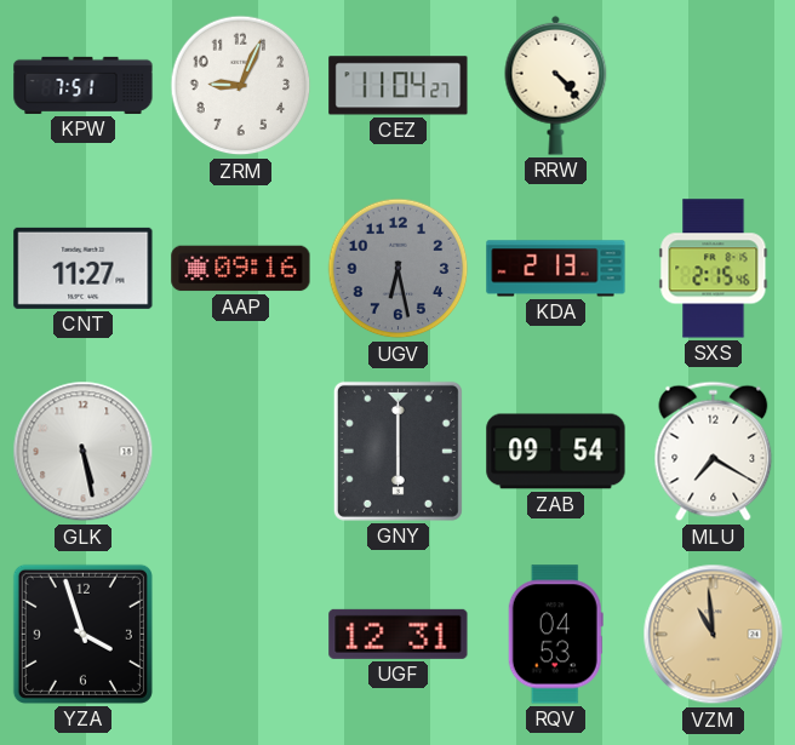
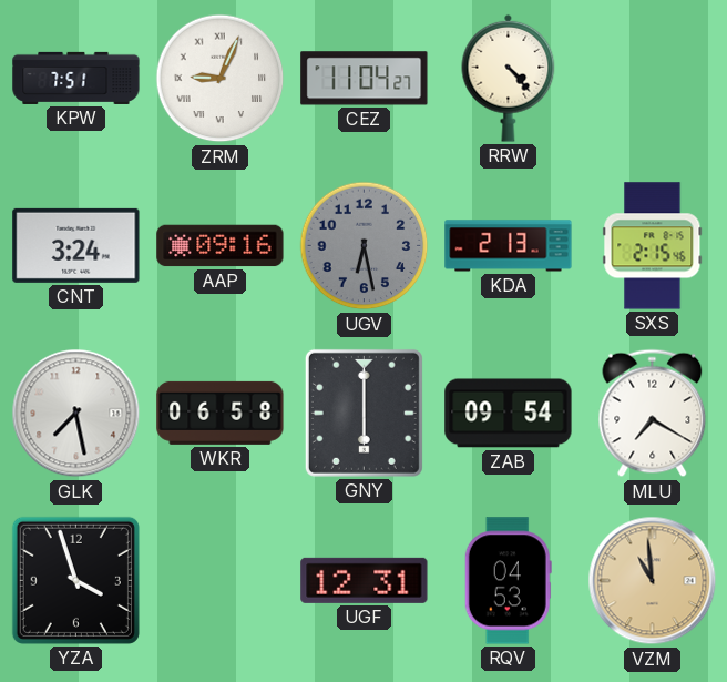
ZRM numerals: Arabic -> Roman (221, 79)
CNT: 11:27 -> 3:24 (76, 245)
GLK: 5:28 -> 7:28 (76, 414)
WKR: none -> 06:58 (221, 413)
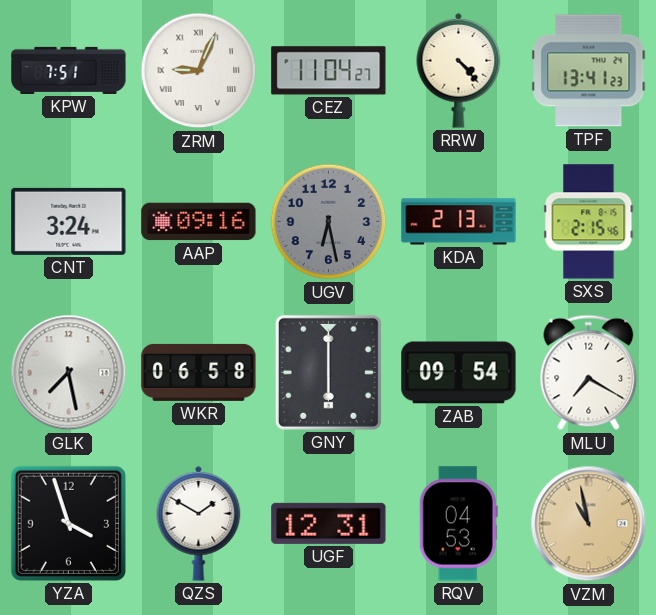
TPF: none -> 13:41 (589, 71)
QZS: none -> 1:50 (199, 523)
VZM: 10:59 -> 10:58 (589, 524)
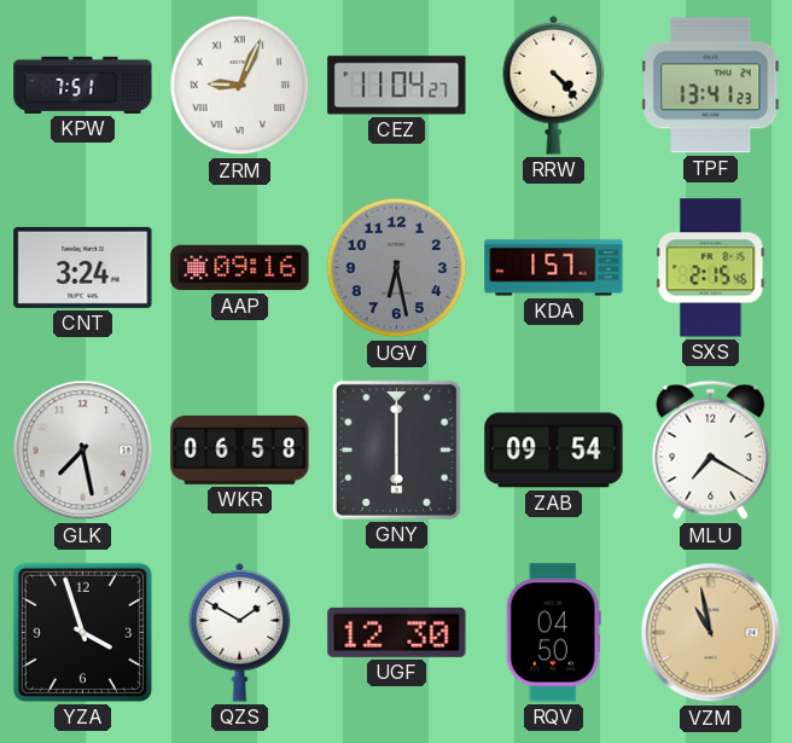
KDA: 2:13 -> 1:57 (554, 268)
UGF: 12:31 -> 12:30 (397, 632)
RQV: 04:53 -> 04:50 (553, 633)
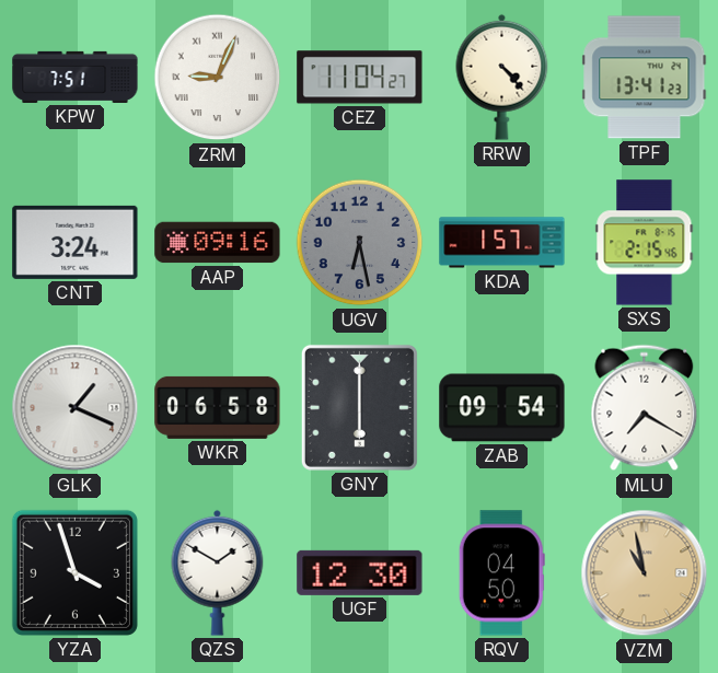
GLK: 7:28 -> 1:19 (76, 408)
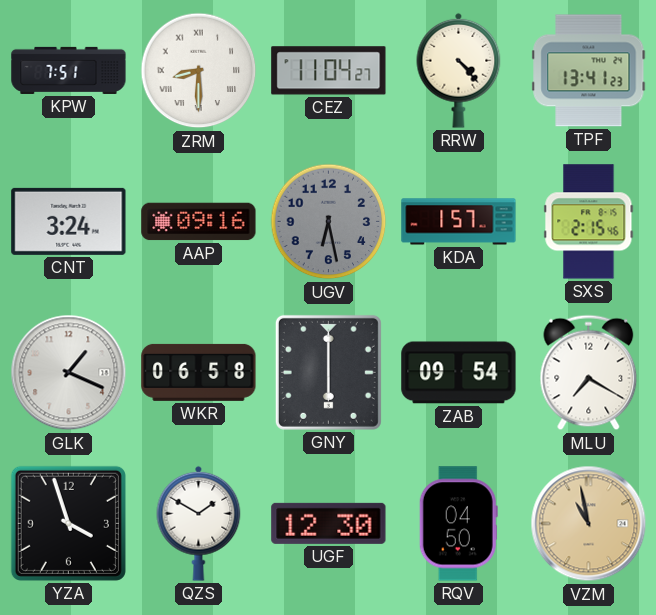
ZRM: 9:04 -> 8:30 (199, 71)
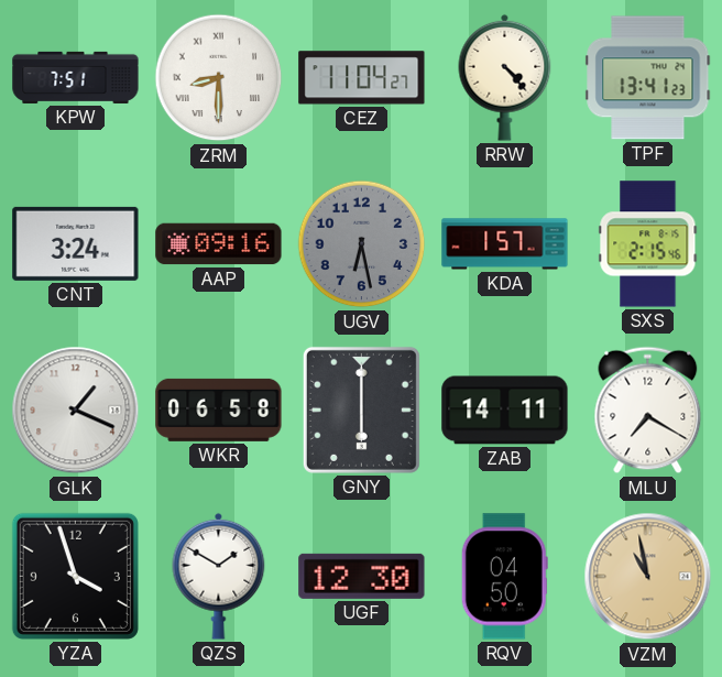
ZAB: 09:54 -> 14:11 (505, 411)
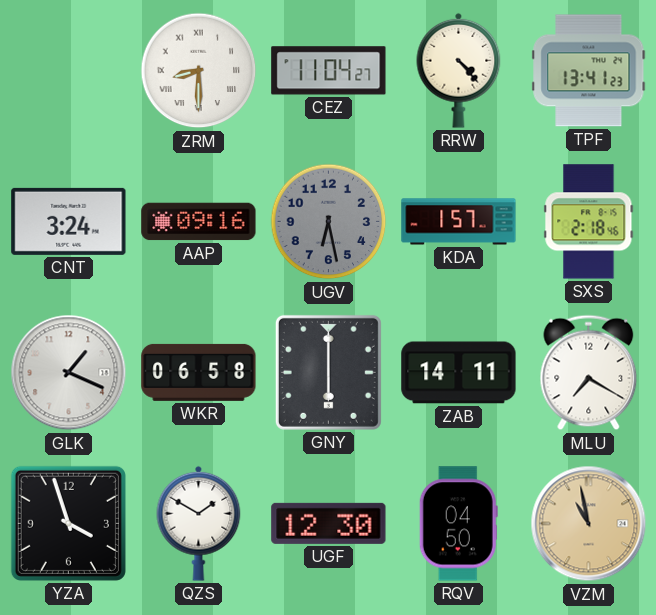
KPW: 7:51 -> none (76, 77)
SXS: 2:15 -> 2:18 (589, 222)
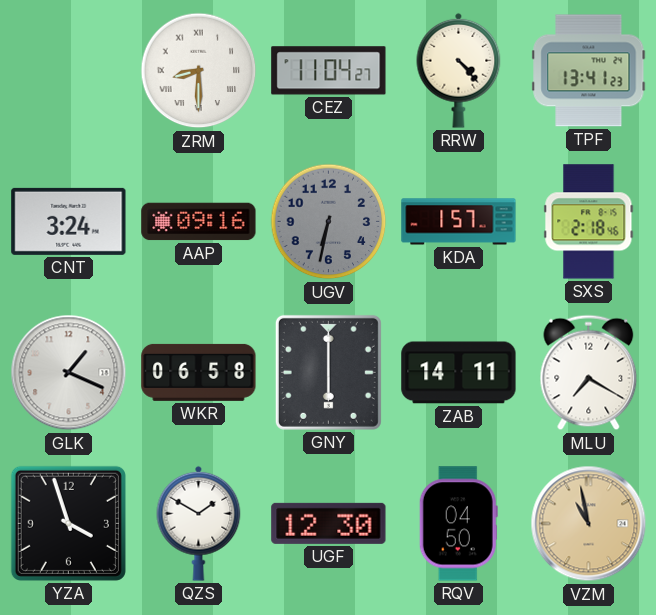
UGV: 6:28 -> 6:32 (329, 222)
